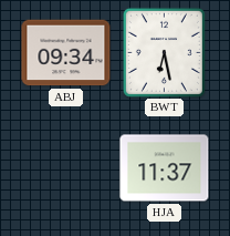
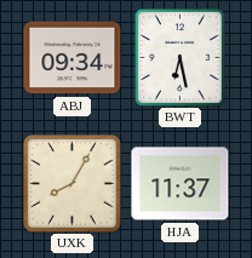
UXK: none -> 8:05 (73, 184)
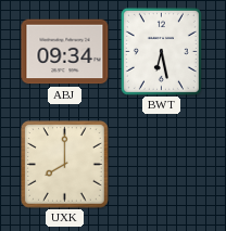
UXK: 8:05 -> 8:00 (65, 165)
HJA: 11:37 -> none (181, 184)
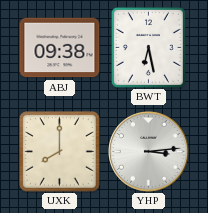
ABJ: 09:34 -> 09:38 (60, 48)
YHP: none -> 3:14 (149, 152)
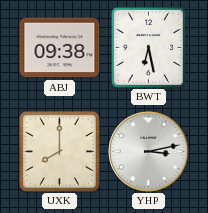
YHP: 3:14 -> 3:13 (149, 152)
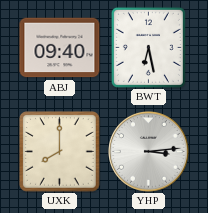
ABJ: 09:38 -> 09:40 (60, 48)
YHP: 3:13 -> 3:14 (149, 152)
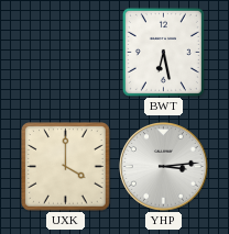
ABJ: 09:40 -> none (60, 48)
UXK: 8:00 -> 4:00 (66, 167)
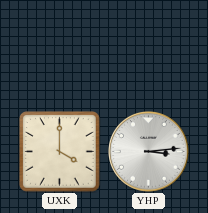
BWT: 6:28 -> none (163, 52)
